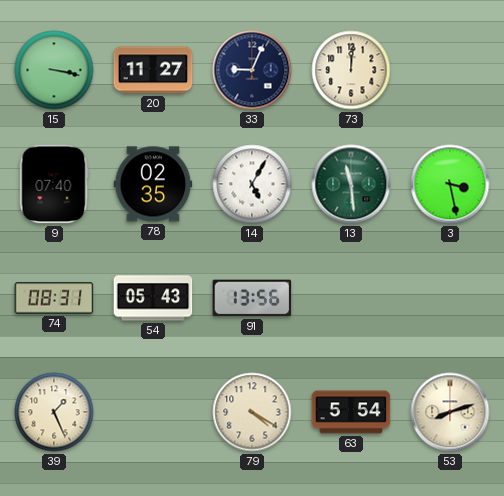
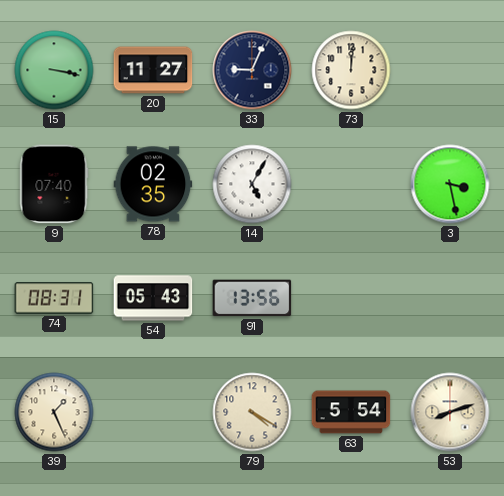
13: 11:29 -> none (351, 184)
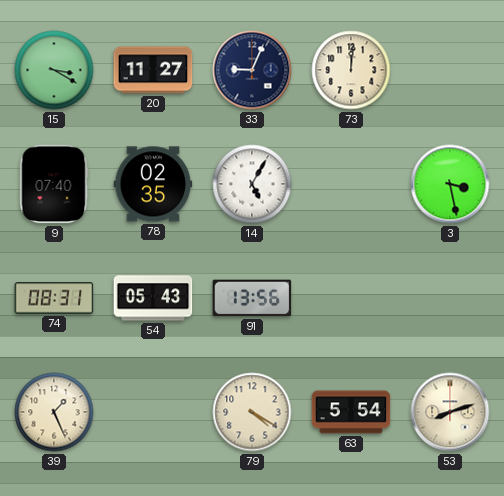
15: 3:17 -> 3:20 (54, 70)
